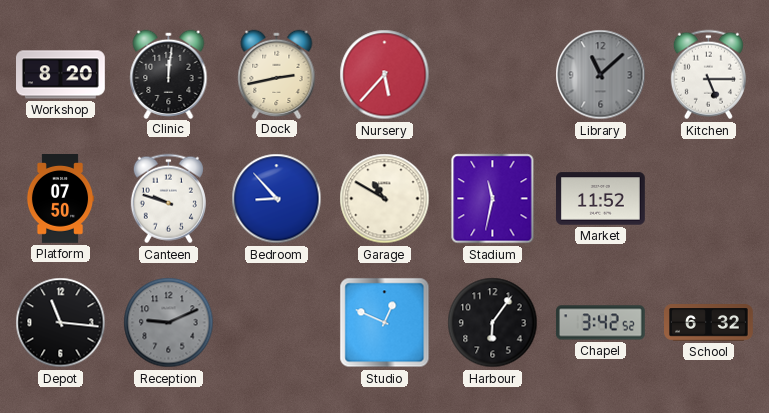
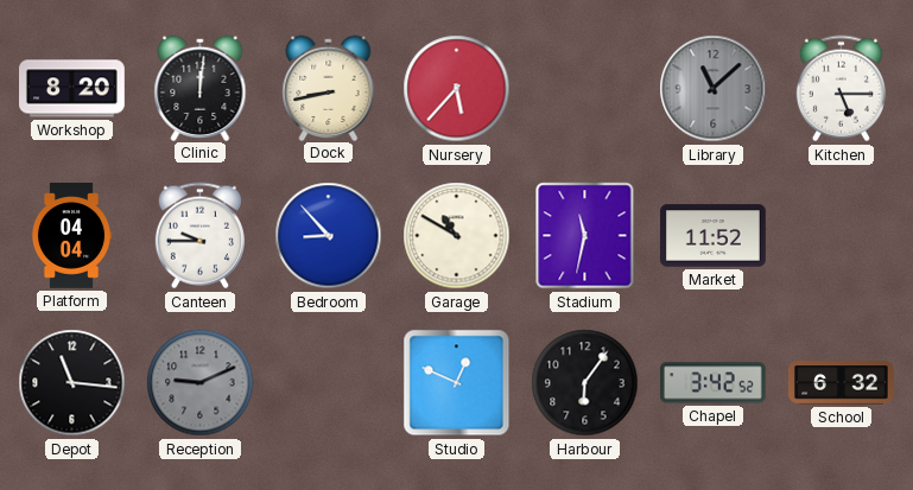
Dock: 2:43 -> 8:43 (329, 88)
Platform: 07:50 -> 04:04 (71, 236)
Canteen: 9:48 -> 9:45 (199, 236)
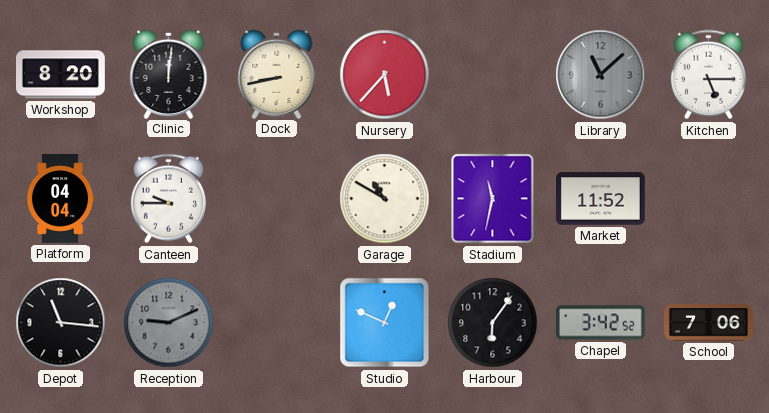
Bedroom: 8:53 -> none (329, 236)
School: 6:32 -> 7:06 (709, 323)
